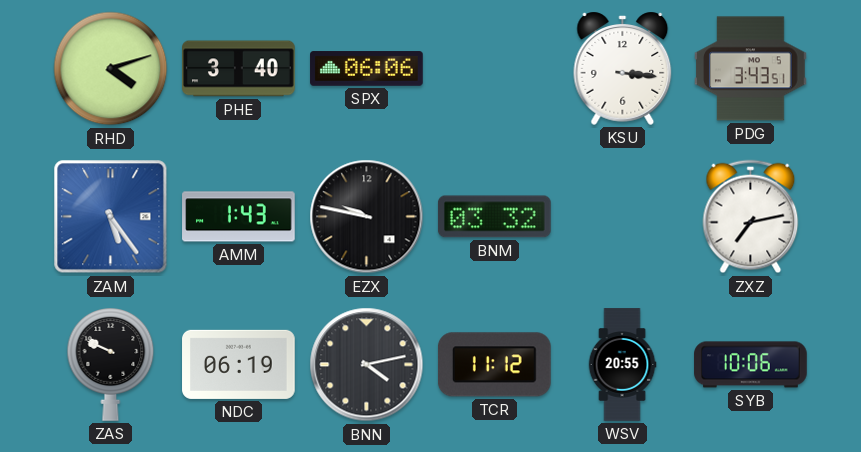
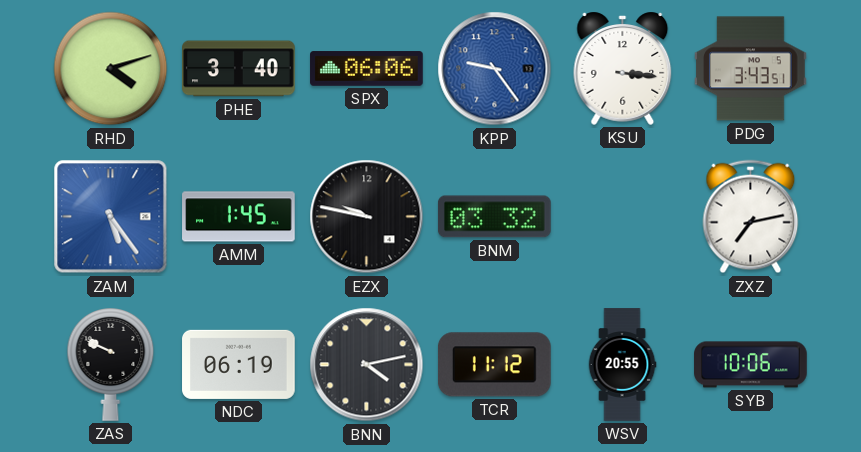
KPP: none -> 9:24 (495, 69)
AMM: 1:43 -> 1:45 (239, 217)
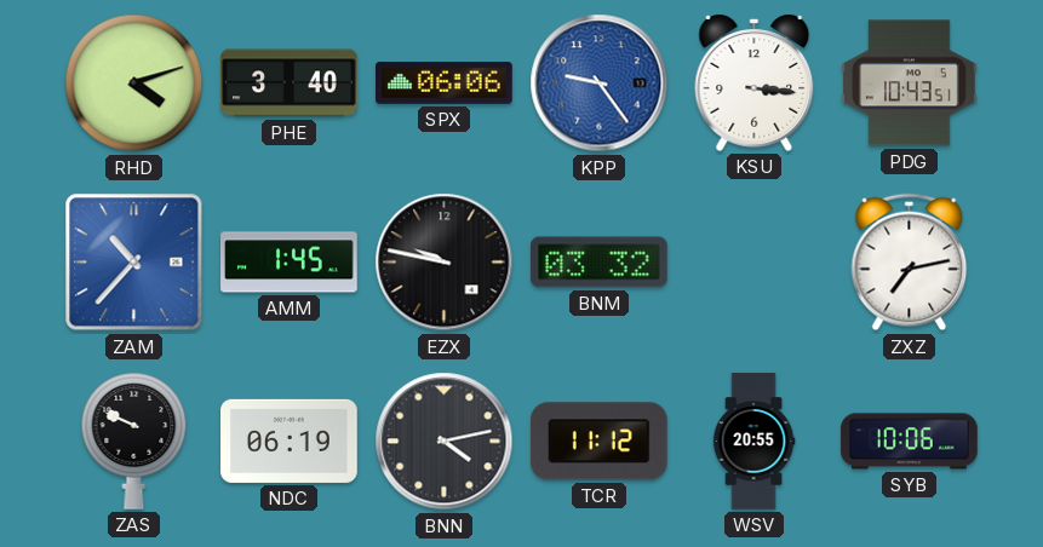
PDG: 3:43 -> 10:43 (910, 84)
ZAM: 5:24 -> 10:37 (134, 263)
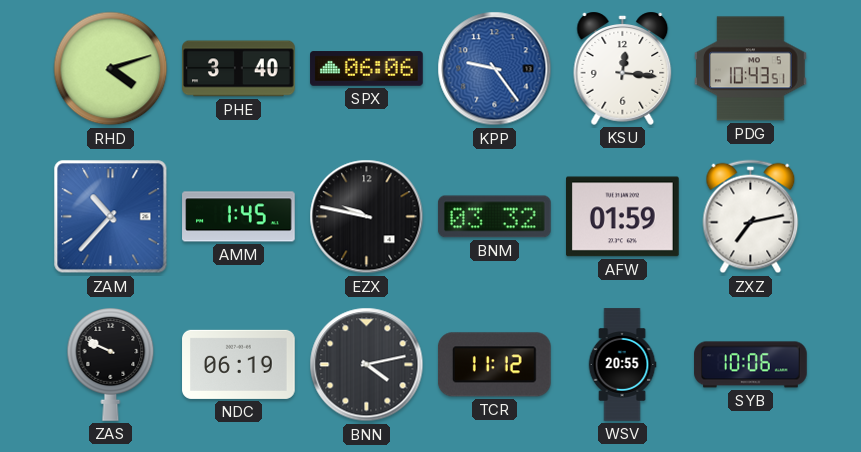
KSU: 3:16 -> 12:16 (623, 68)
AFW: none -> 01:59 (623, 217)
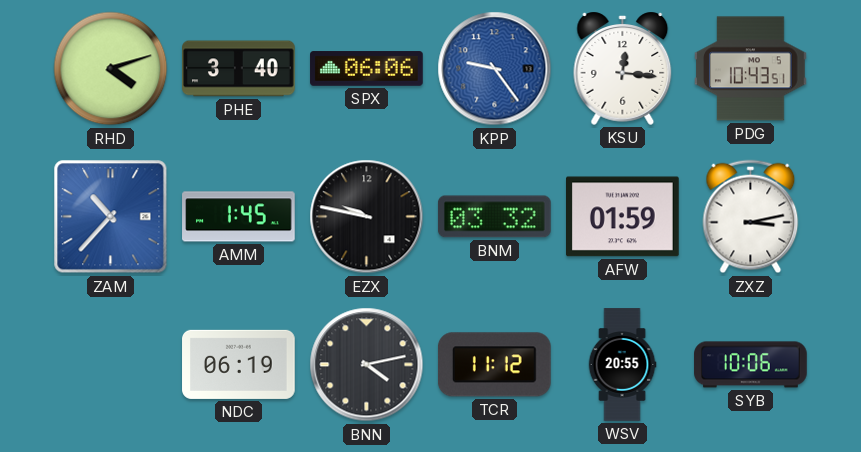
ZXZ: 7:13 -> 3:13 (751, 217)
ZAS: 9:49 -> none (111, 365)
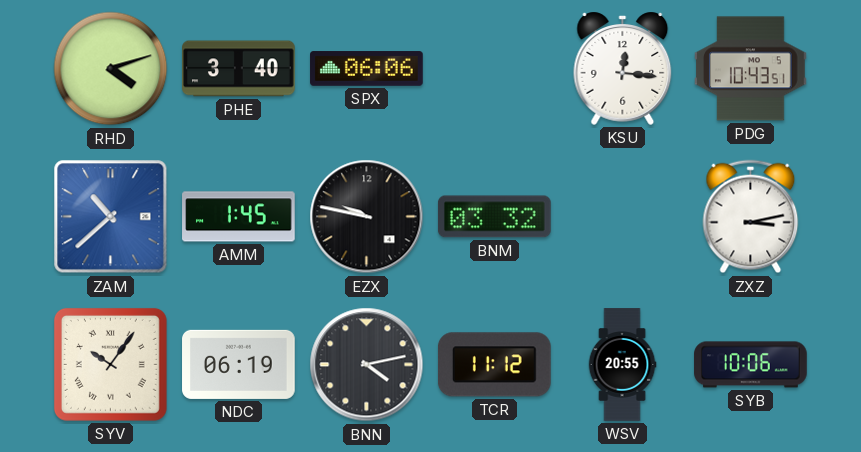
KPP: 9:24 -> none (495, 69)
ZAM: 10:37 -> 10:38 (111, 217)
AFW: 01:59 -> none (623, 217)
SYV: none -> 10:06 (110, 364)
